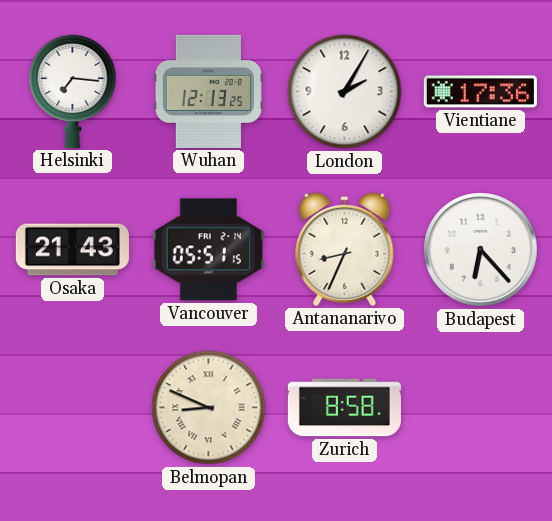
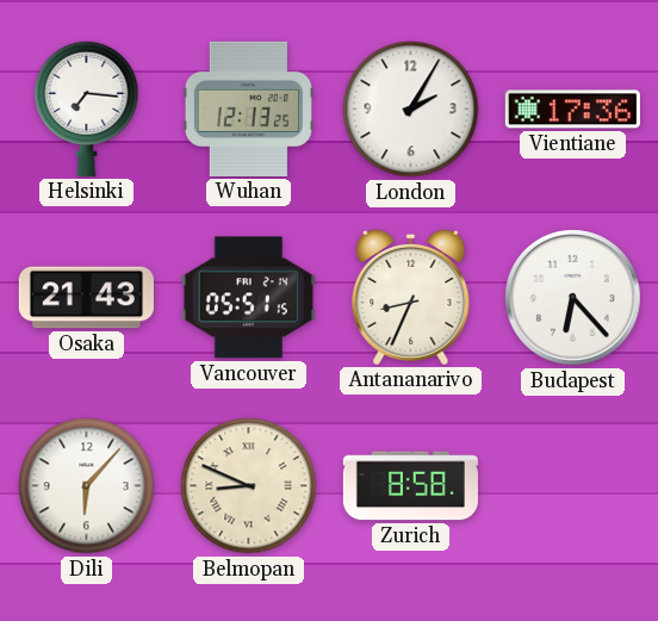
Dili: none -> 6:07 (87, 486)
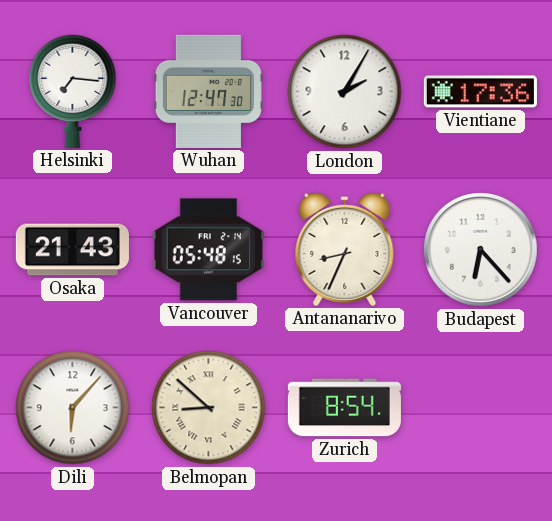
Wuhan: 12:13 -> 12:47 (208, 91)
Vancouver: 05:51 -> 05:48 (208, 250)
Belmopan: 8:49 -> 8:52 (209, 408)
Zurich: 8:58 -> 8:54 (344, 408)
